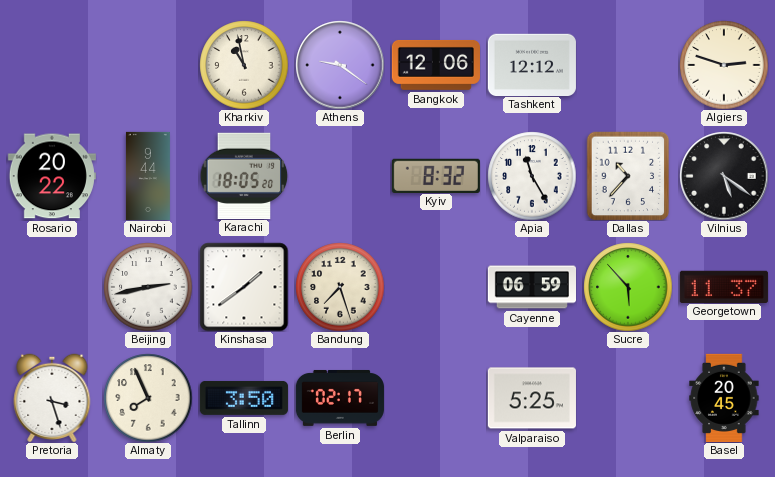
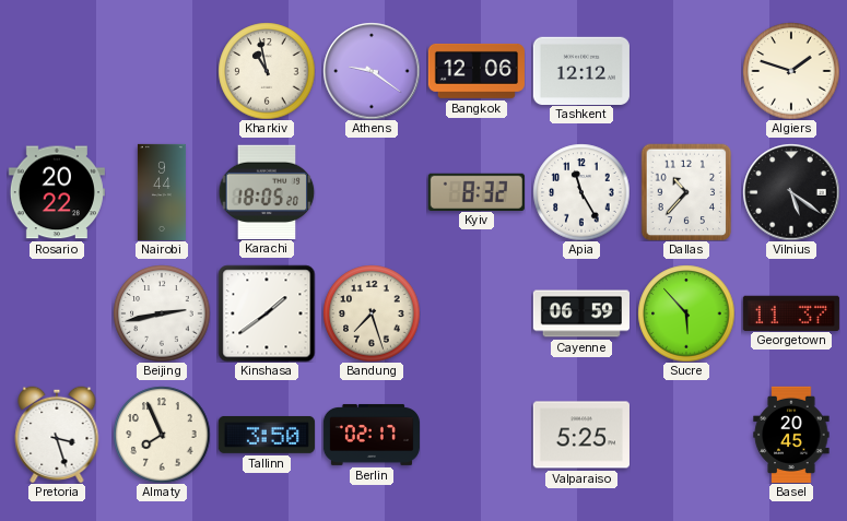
Algiers: 2:48 -> 1:48 (791, 71)
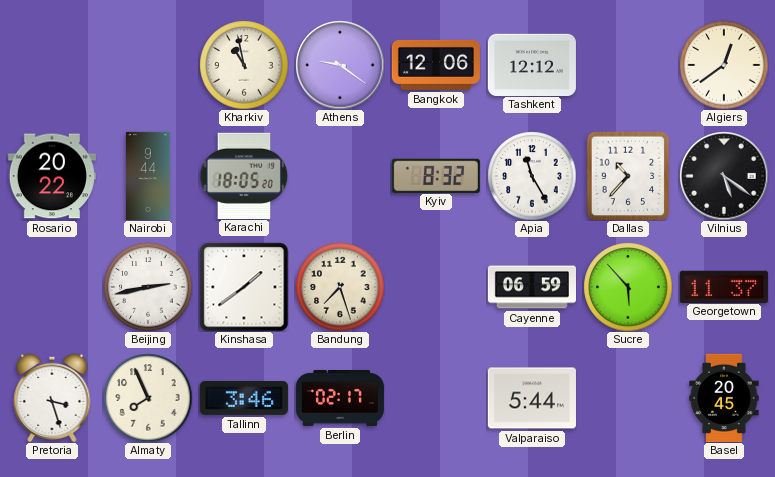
Algiers: 1:48 -> 12:39 (724, 65)
Tallinn: 3:50 -> 3:46 (244, 398)
Valparaiso: 5:25 -> 5:44 (532, 398)
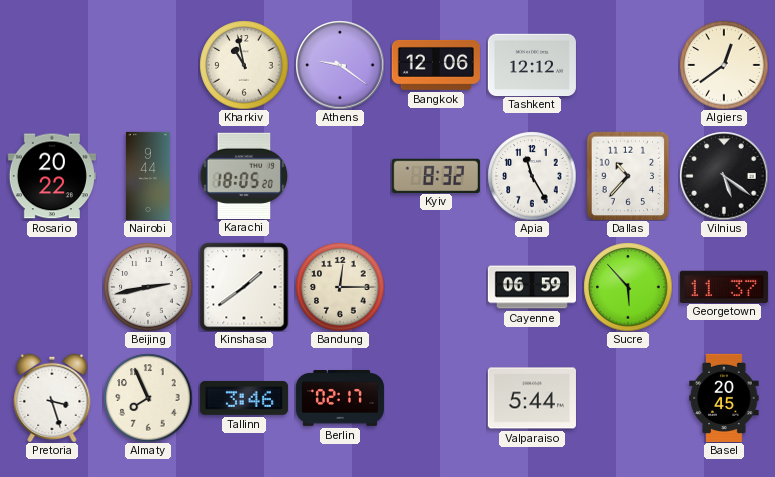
Bandung: 7:27 -> 12:15 (340, 287)
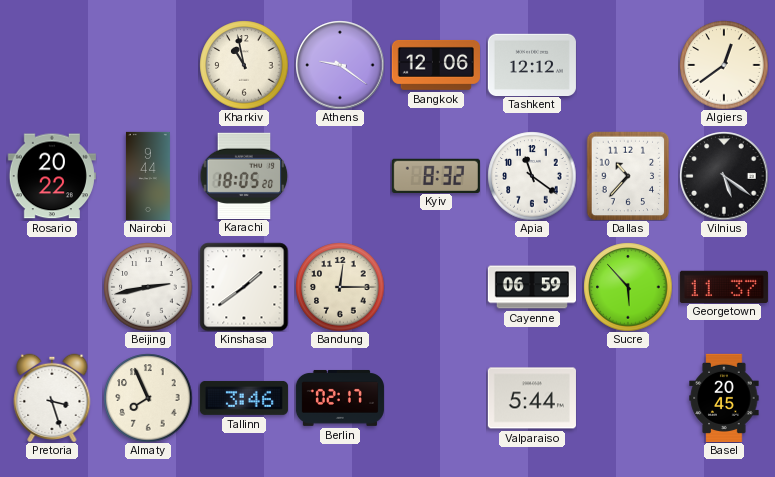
Apia: 11:25 -> 11:21 (532, 176)
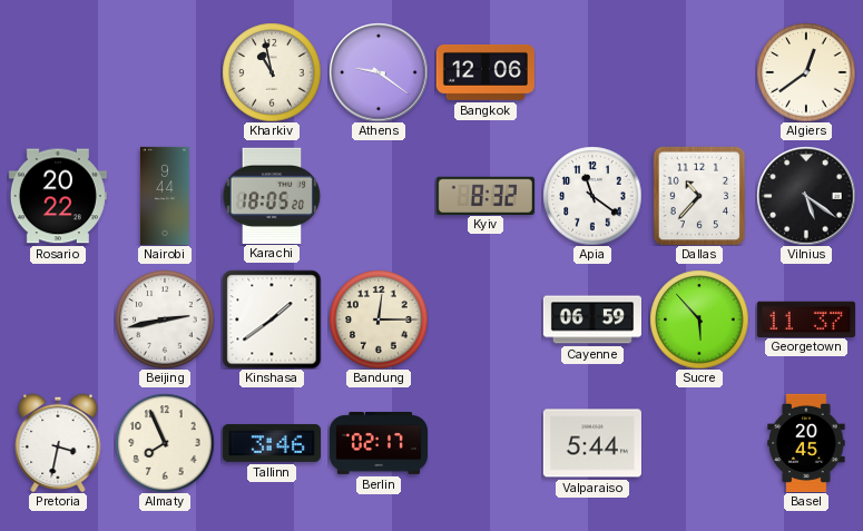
Tashkent: 12:12 -> none (532, 64)
Pretoria: 3:27 -> 3:32 (58, 443)
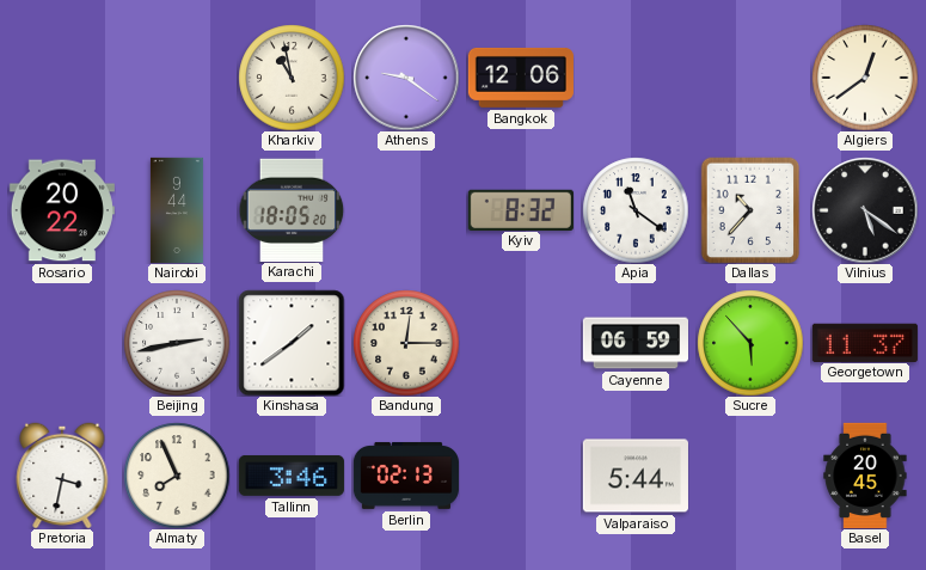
Berlin: 02:17 -> 02:13 (406, 476)
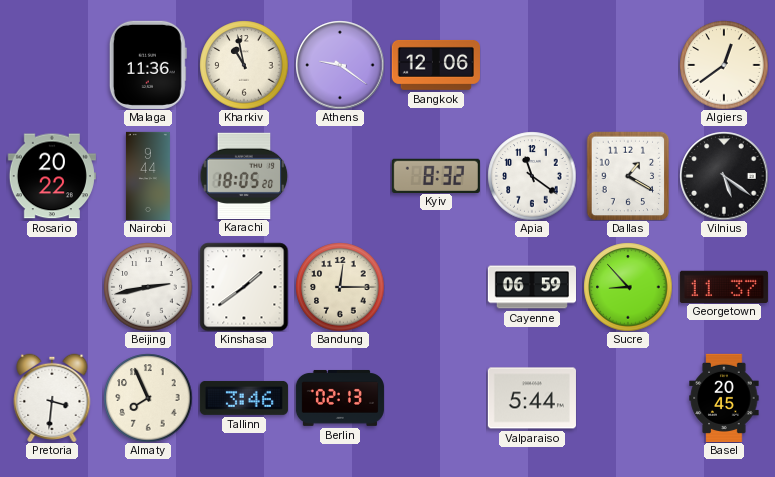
Malaga: none -> 11:36 (148, 65)
Dallas: 10:37 -> 1:20 (628, 176)
Sucre: 5:53 -> 8:53 (628, 287)
Pretoria: 3:32 -> 3:31 (52, 398)
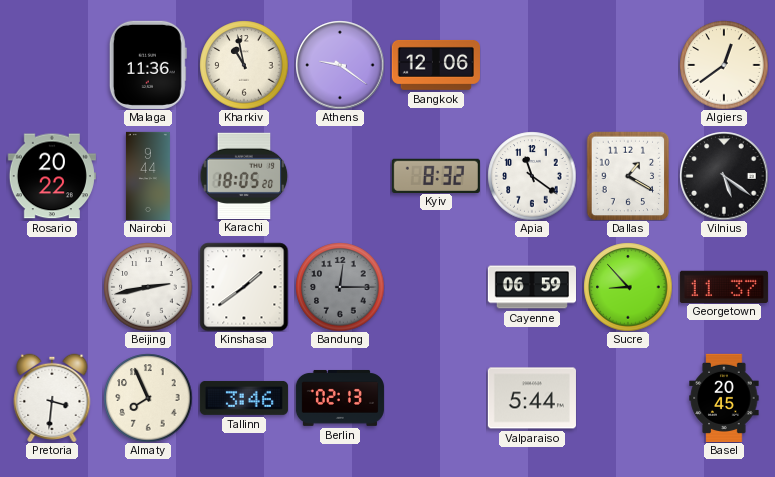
Bandung dial: cream -> grey (340, 287)
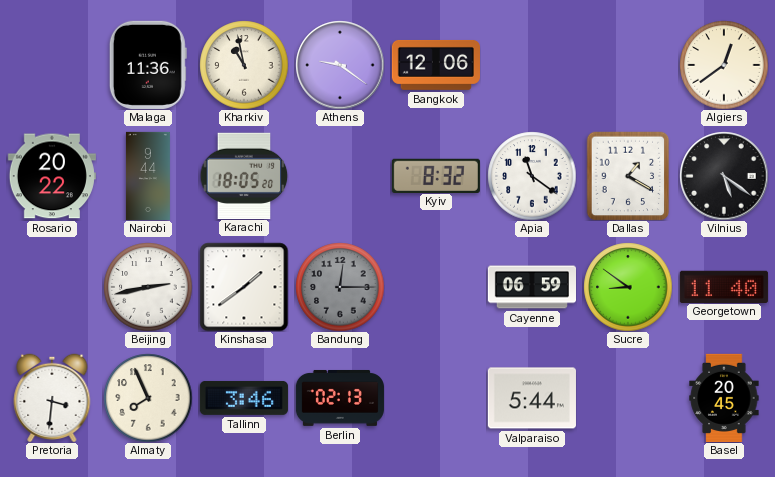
Sucre: 8:53 -> 8:51 (628, 287)
Georgetown: 11:37 -> 11:40 (724, 286)
